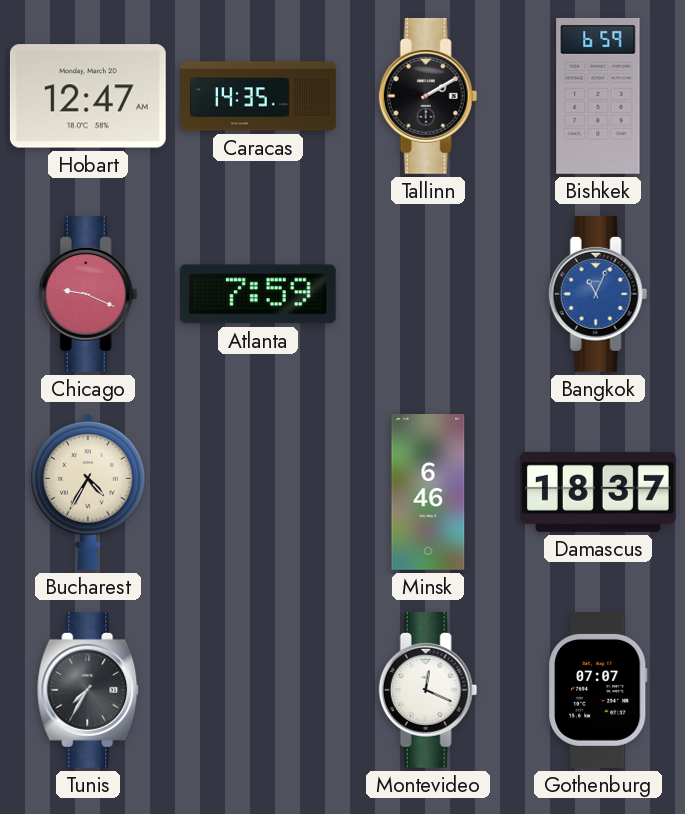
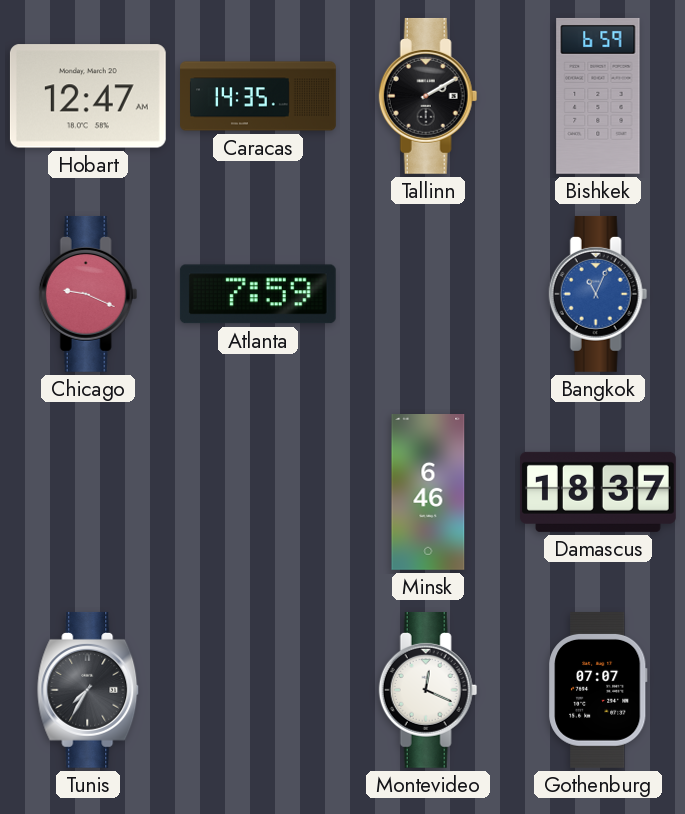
Bucharest: 4:35 -> none (88, 492)
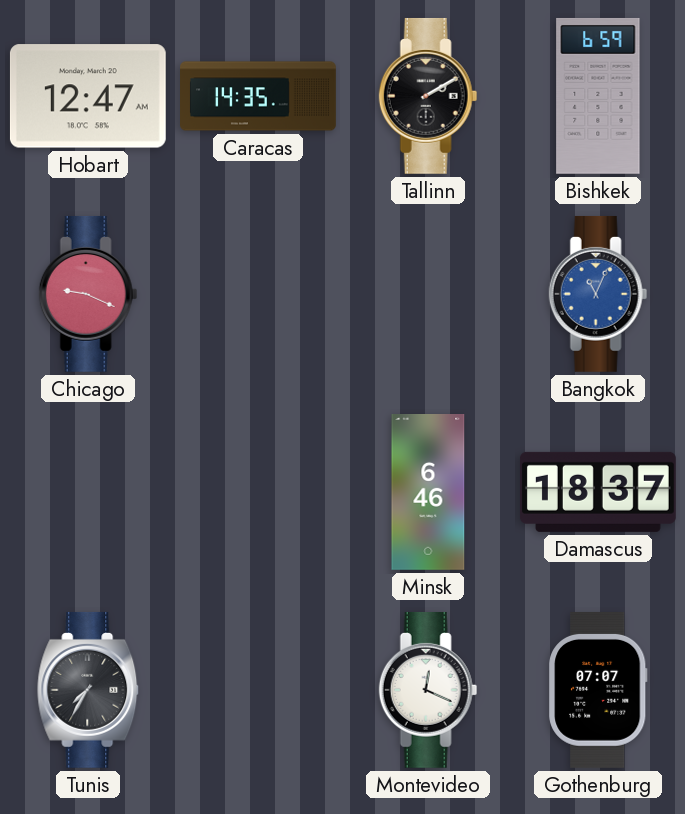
Atlanta: 7:59 -> none (258, 294)
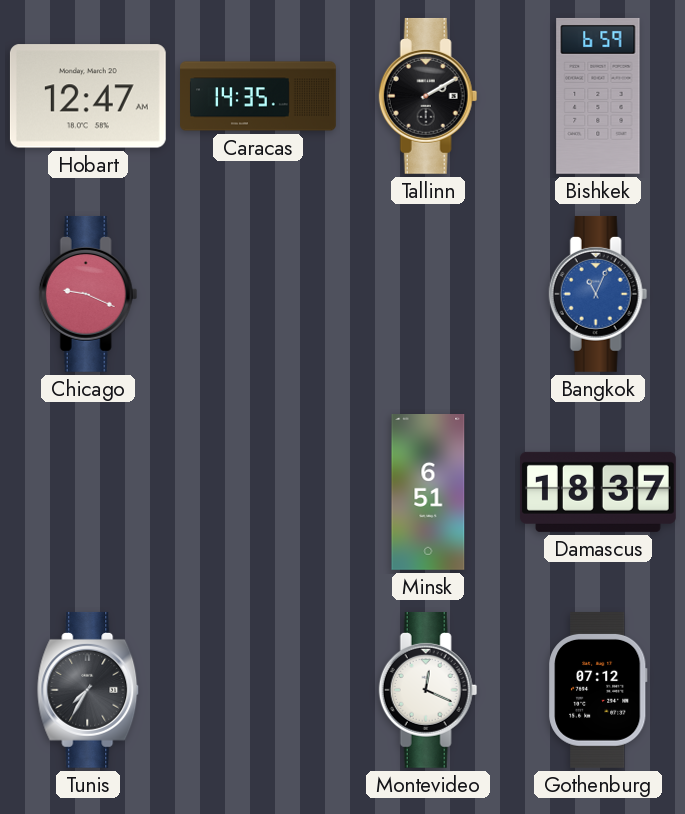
Minsk: 6:46 -> 6:51 (428, 493)
Gothenburg: 07:07 -> 07:12 (598, 690)
